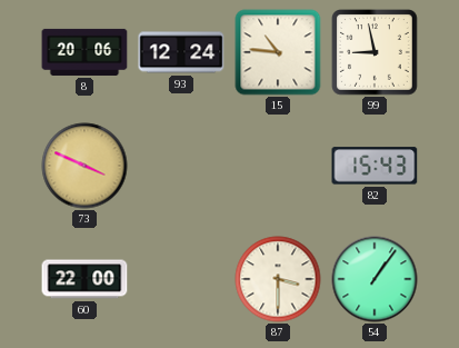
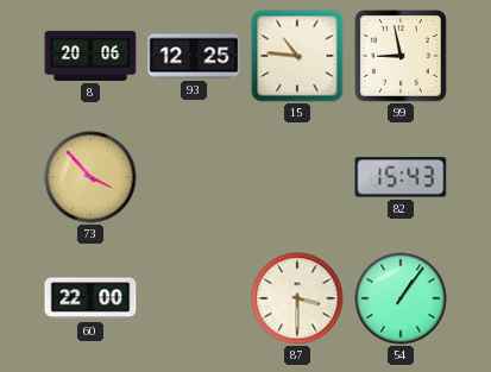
93: 12:24 -> 12:25 (194, 56)
73: 3:49 -> 3:53 (90, 177)
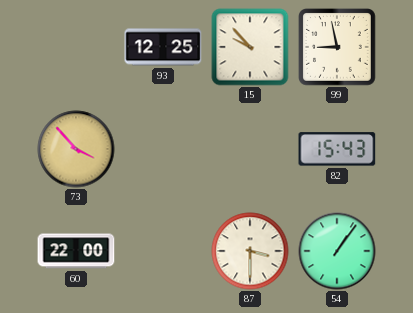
8: 20:06 -> none (90, 56)
15: 10:46 -> 9:53 (250, 47)
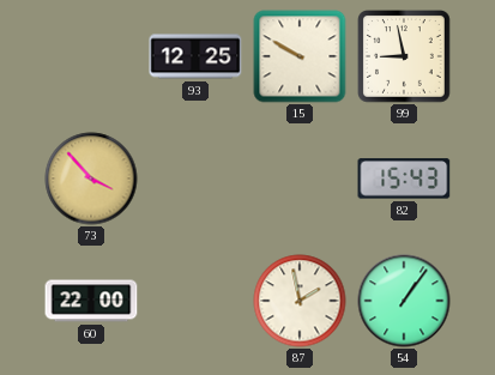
15: 9:53 -> 9:50 (300, 56)
87: 3:30 -> 1:58 (300, 301)
